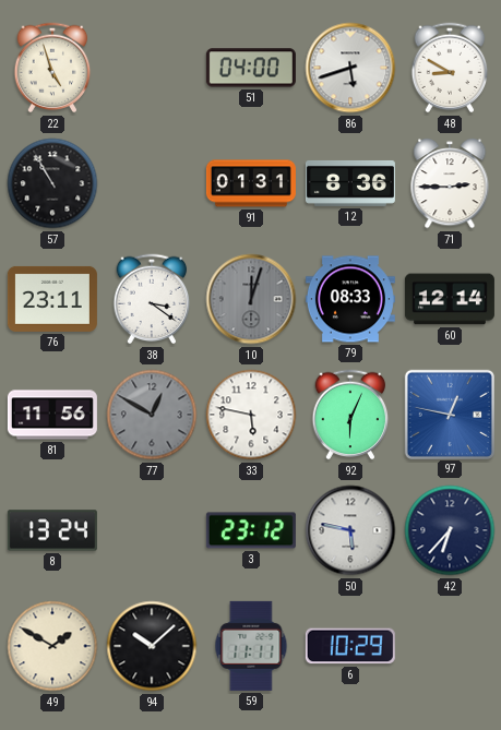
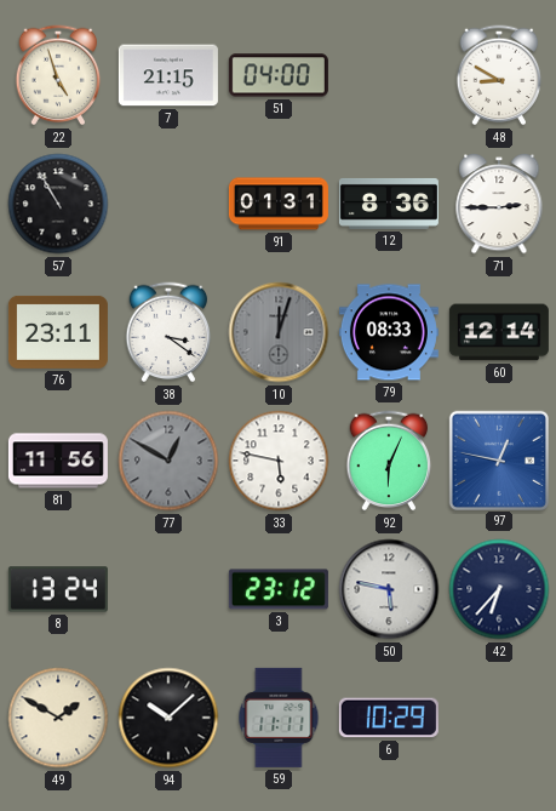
7: none -> 21:15 (168, 75)
86: 5:42 -> none (350, 68)
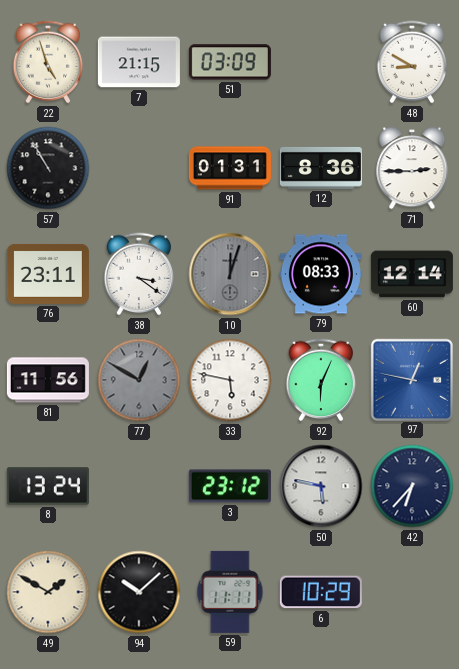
51: 04:00 -> 03:09 (230, 62)
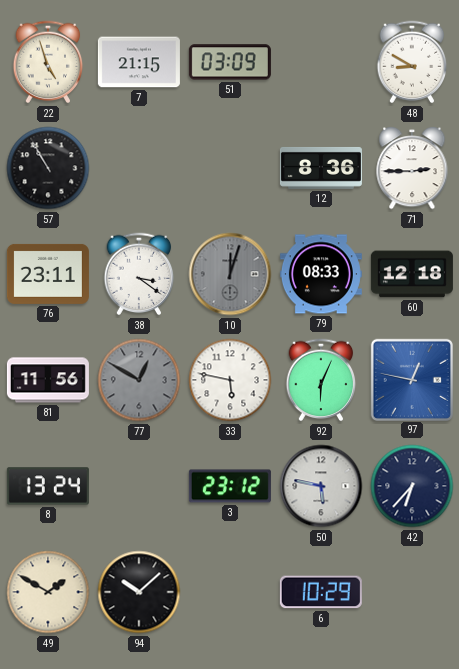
91: 01:31 -> none (230, 168)
60: 12:14 -> 12:18 (412, 274)
59: 11:11 -> none (230, 592)
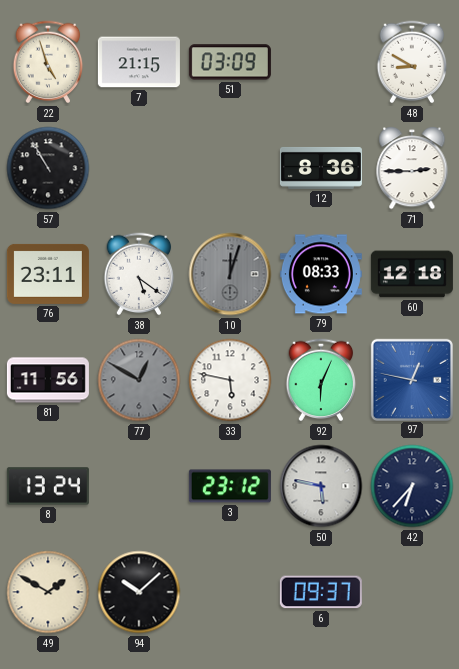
38: 3:21 -> 5:21 (139, 274)
6: 10:29 -> 09:37 (321, 592)
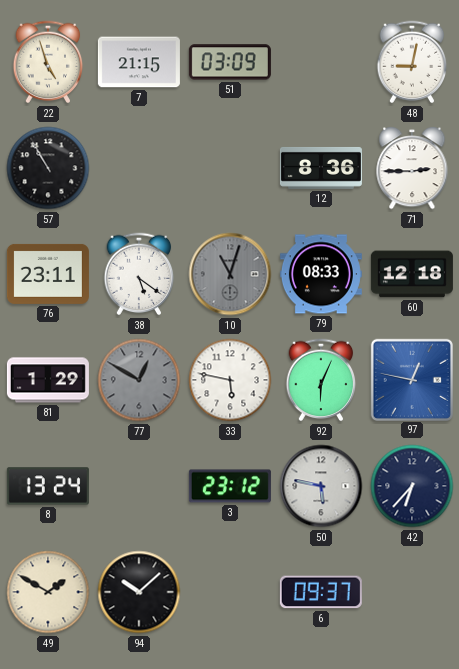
48: 8:50 -> 9:02 (412, 62)
10: 12:03 -> 11:03 (230, 274)
81: 11:56 -> 1:29 (48, 380)
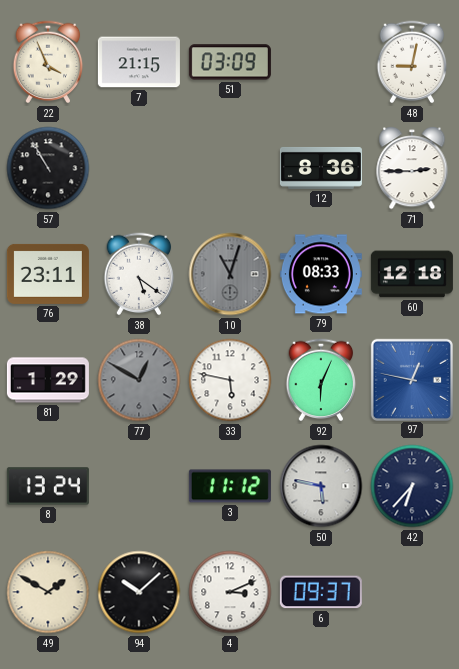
22: 4:57 -> 3:56 (48, 62)
3: 23:12 -> 11:12 (230, 486)
4: none -> 3:11 (230, 592)
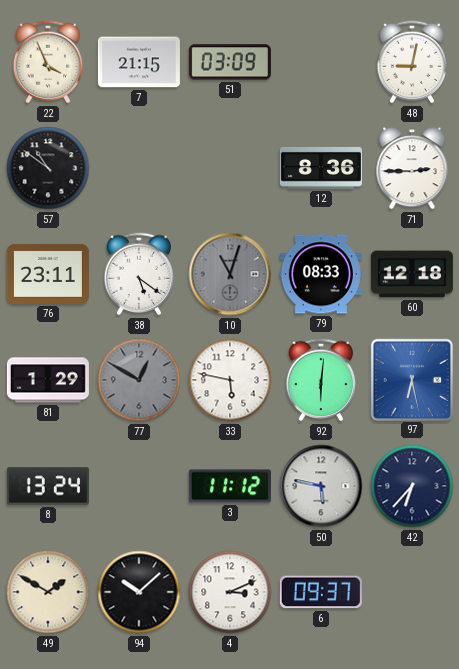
57: 10:55 -> 10:51 (48, 168)
92: 6:04 -> 6:01 (321, 380)
97: 12:47 -> 6:28 (411, 379)
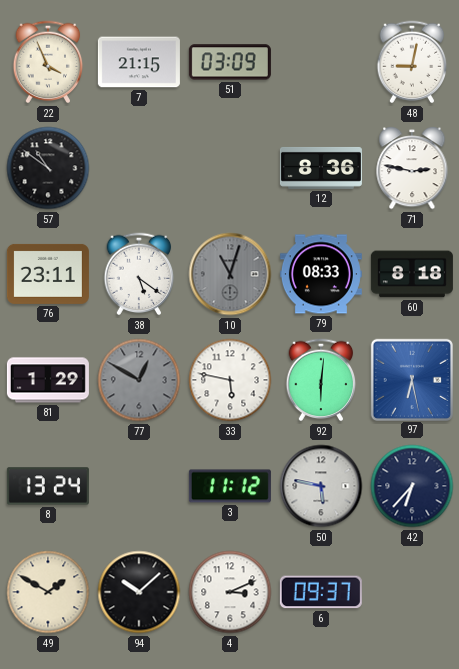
71: 2:45 -> 2:47 (412, 169)
60: 12:18 -> 8:18 (412, 274)
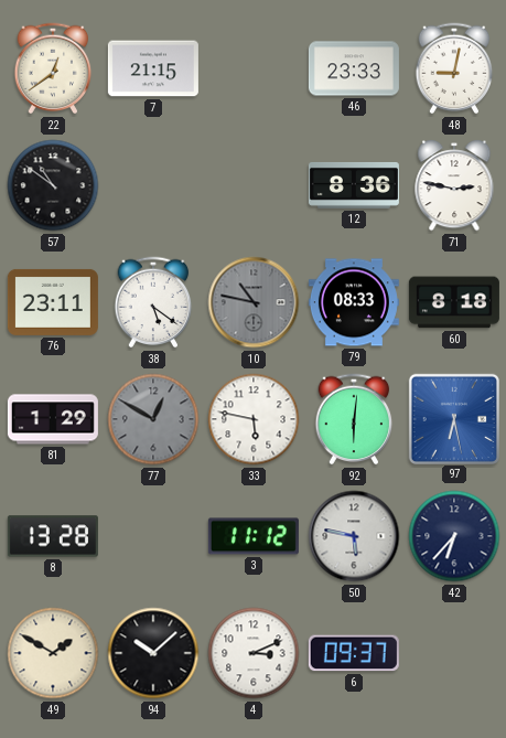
22: 3:56 -> 12:39 (53, 68)
51: 03:09 -> none (230, 62)
46: none -> 23:33 (354, 68)
10: 11:03 -> 10:47 (254, 302)
8: 13:24 -> 13:28 (53, 536)
